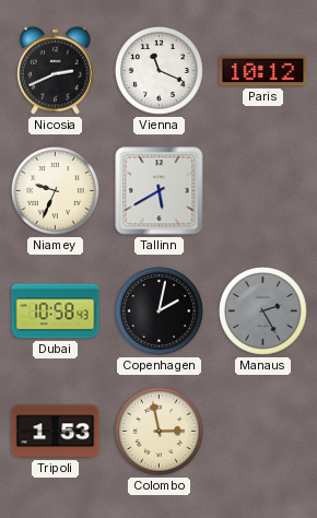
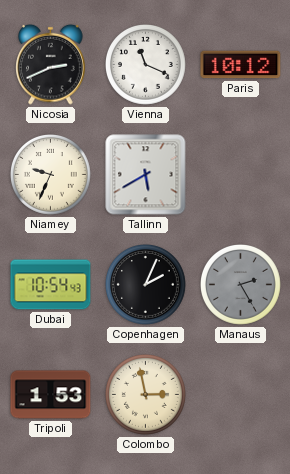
Dubai: 10:58 -> 10:54 (51, 285)
Copenhagen: 2:02 -> 2:04 (146, 285)
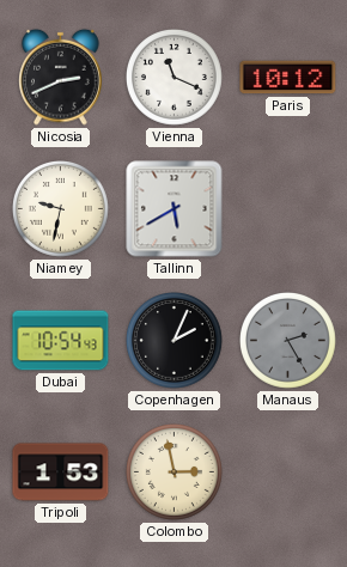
Niamey: 9:34 -> 9:32 (61, 209)
